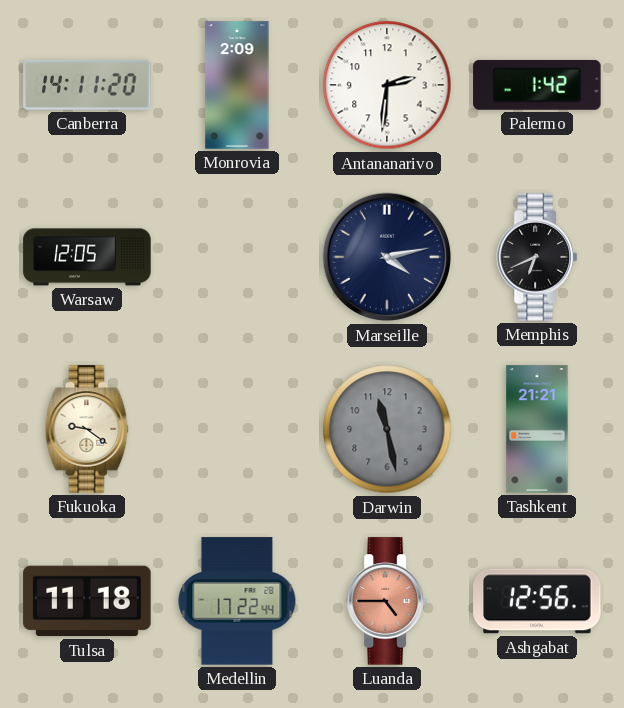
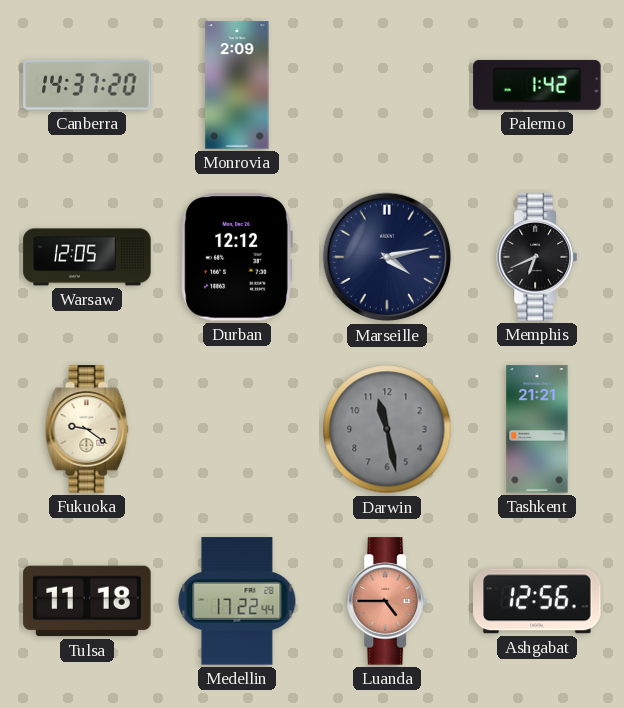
Canberra: 14:11 -> 14:37 (87, 85)
Antananarivo: 2:31 -> none (387, 85)
Durban: none -> 12:12 (237, 257)
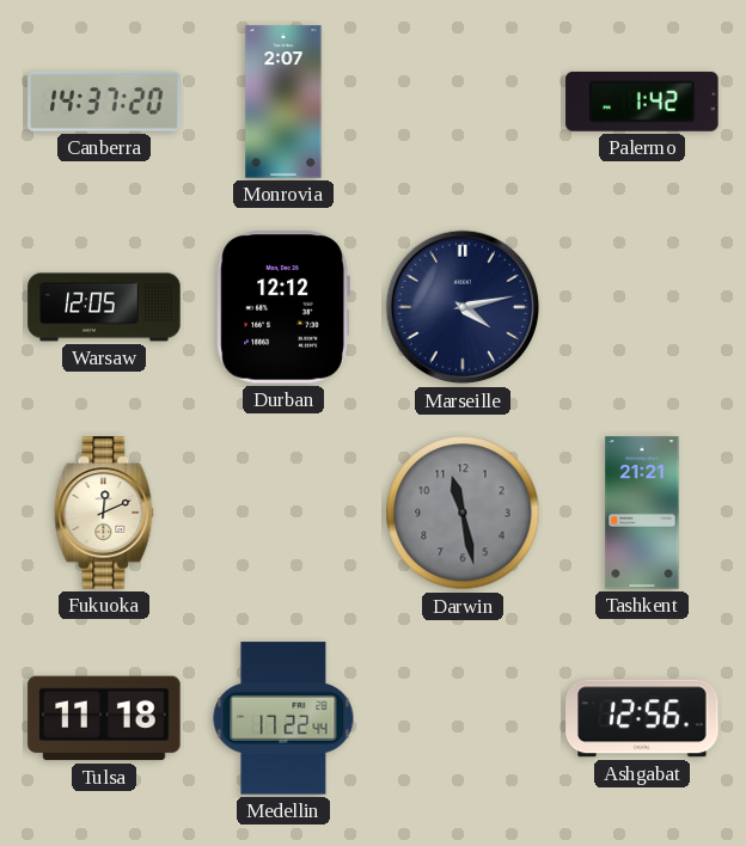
Monrovia: 2:09 -> 2:07 (283, 102)
Memphis: 6:41 -> none (536, 257)
Fukuoka: 9:21 -> 12:11 (104, 513)
Luanda: 4:45 -> none (386, 601)
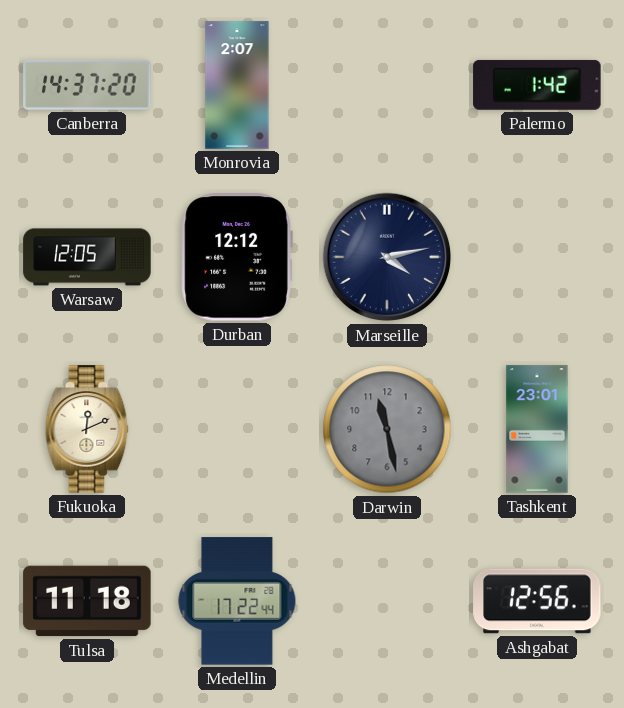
Tashkent: 21:21 -> 23:01 (537, 429)
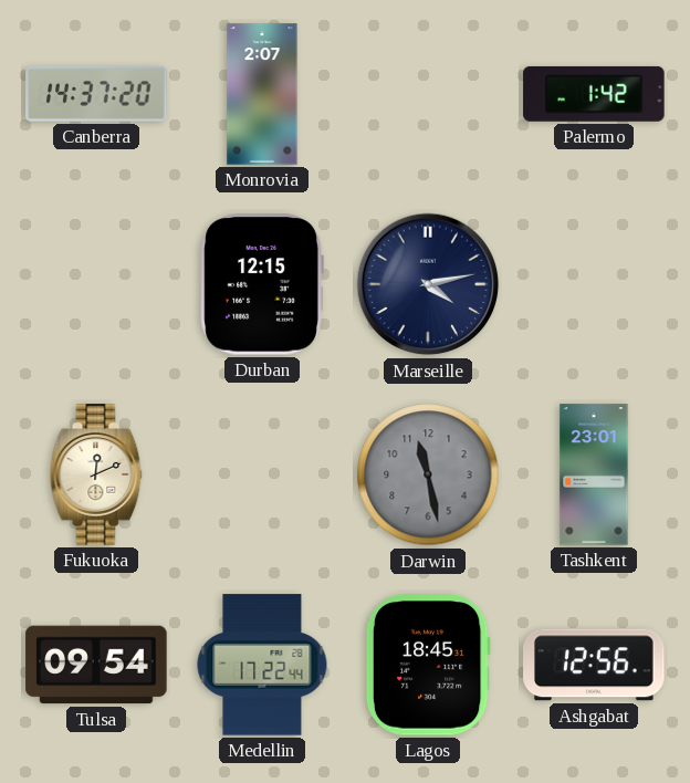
Warsaw: 12:05 -> none (87, 257)
Durban: 12:12 -> 12:15 (262, 284)
Tulsa: 11:18 -> 09:54 (96, 665)
Lagos: none -> 18:45 (428, 665)
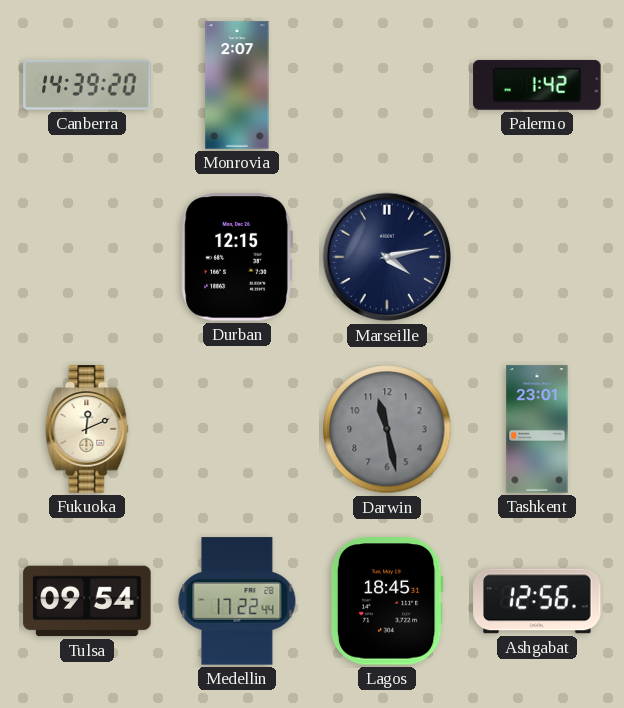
Canberra: 14:37 -> 14:39 (87, 85)
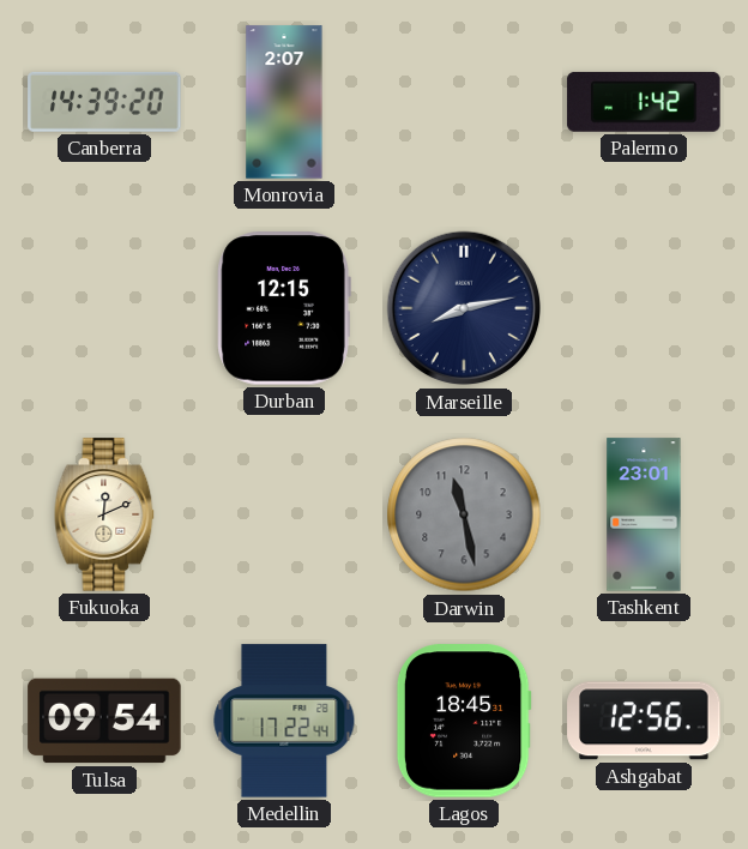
Marseille: 4:13 -> 8:13 (464, 308)
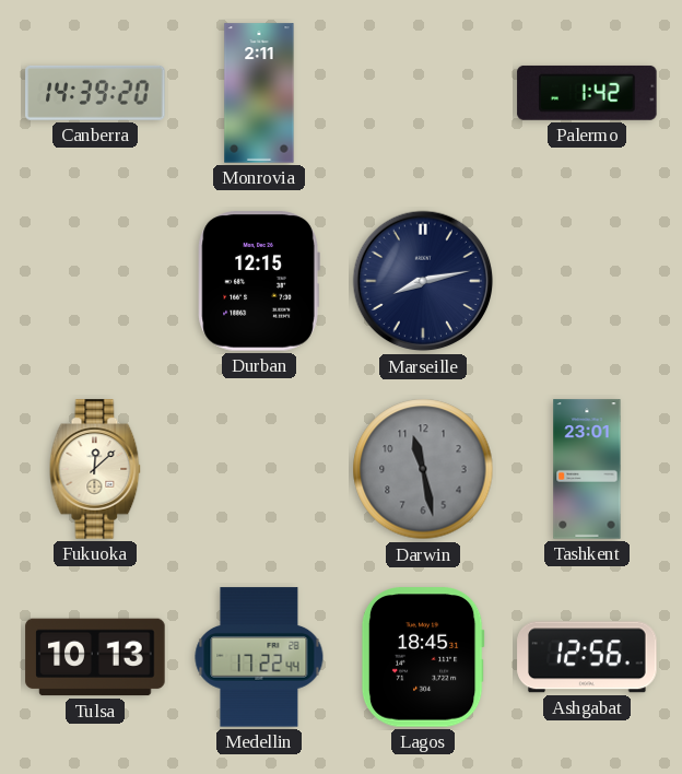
Monrovia: 2:07 -> 2:11 (259, 93)
Fukuoka: 12:11 -> 12:08 (95, 469)
Tulsa: 09:54 -> 10:13 (95, 657)
